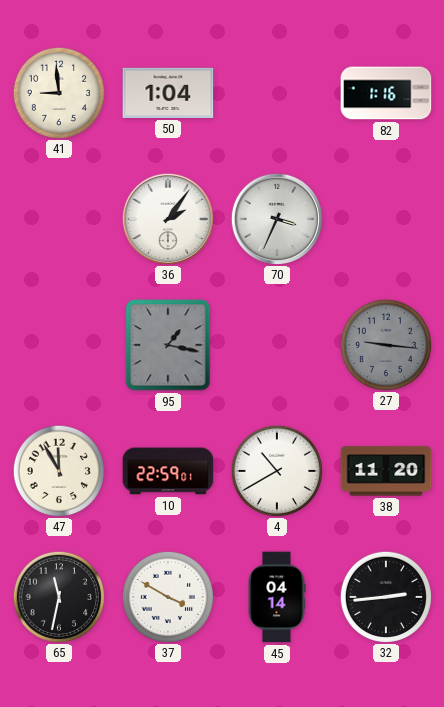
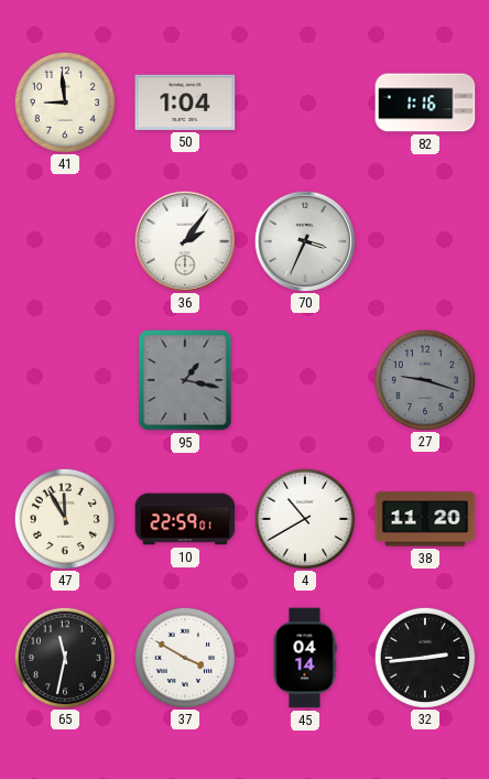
27: 9:16 -> 9:18 (424, 379)
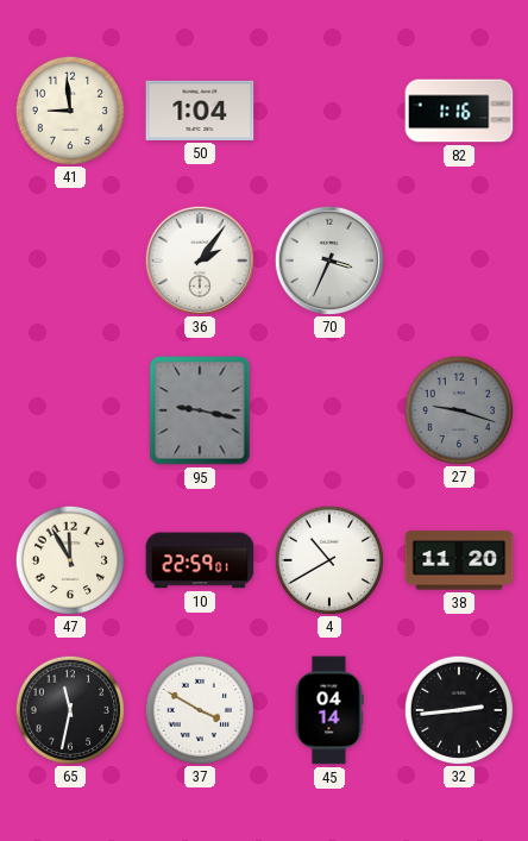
95: 1:17 -> 9:17 (200, 410)
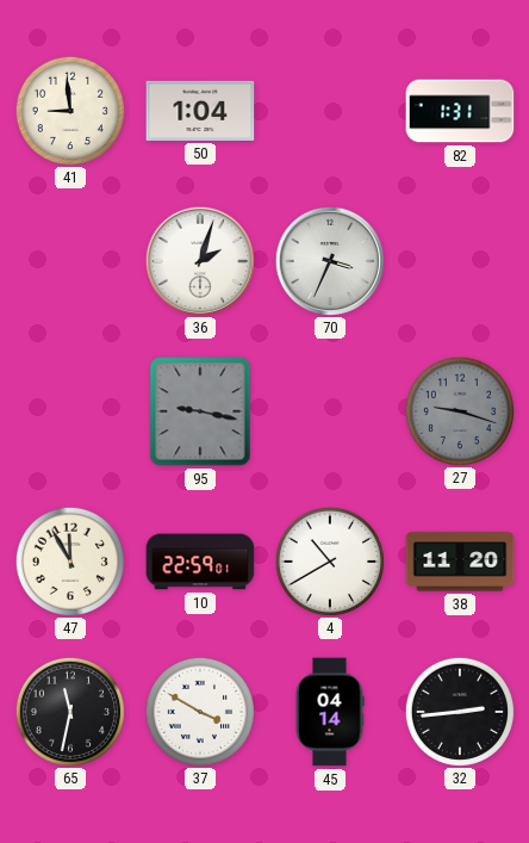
82: 1:16 -> 1:31 (460, 111)
36: 2:06 -> 2:03 (199, 260)
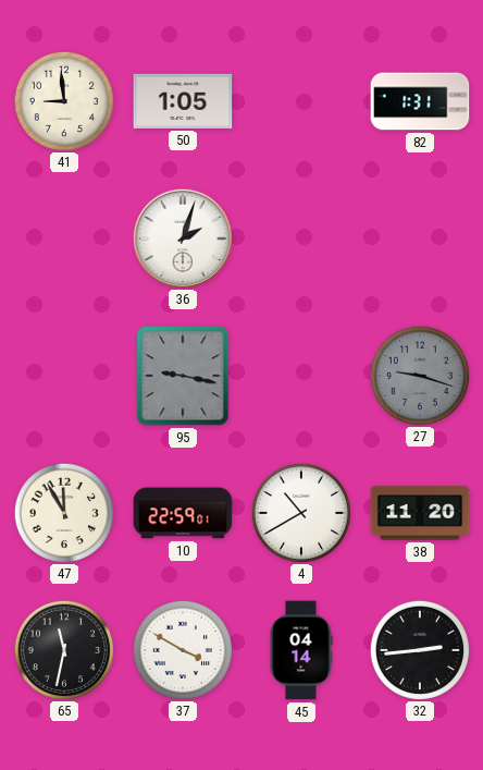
50: 1:04 -> 1:05 (183, 101)
70: 3:34 -> none (329, 260)
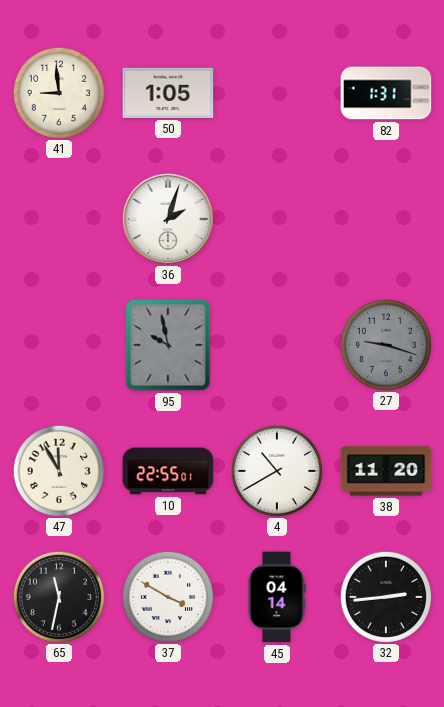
95: 9:17 -> 9:58 (168, 345)
10: 22:59 -> 22:55 (168, 471)
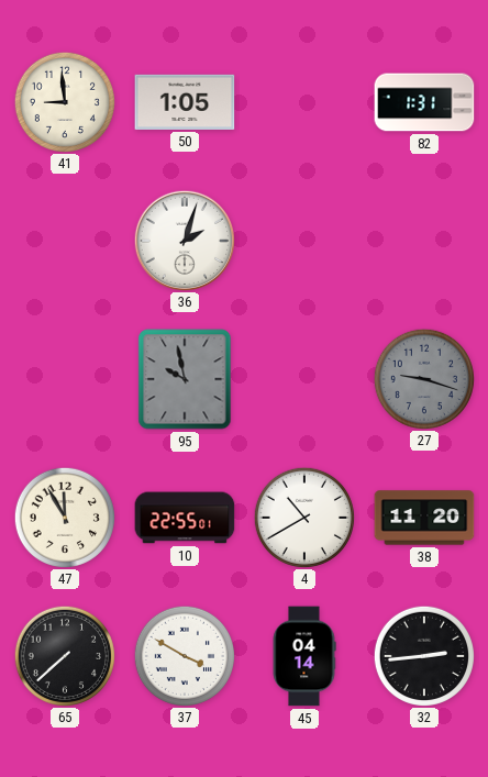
65: 11:32 -> 7:38 (64, 655)
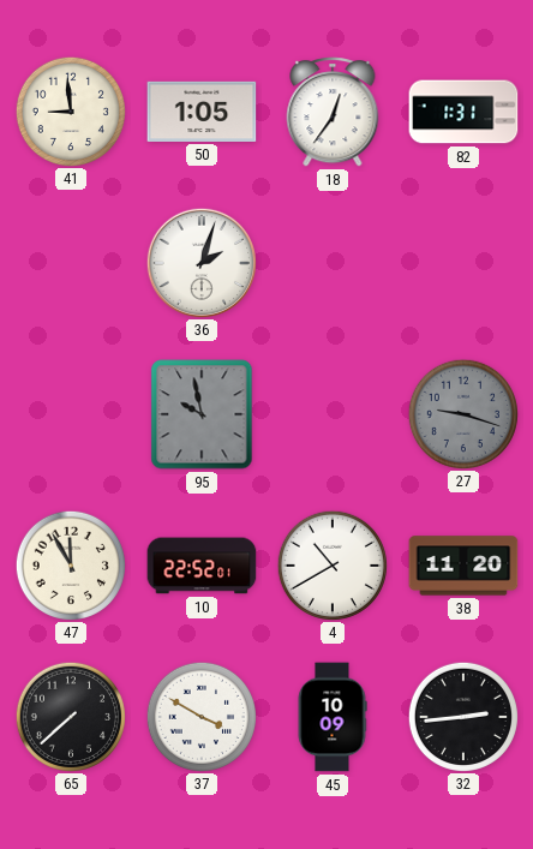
18: none -> 12:36 (333, 112)
10: 22:55 -> 22:52 (202, 566)
45: 04:14 -> 10:09 (333, 717)
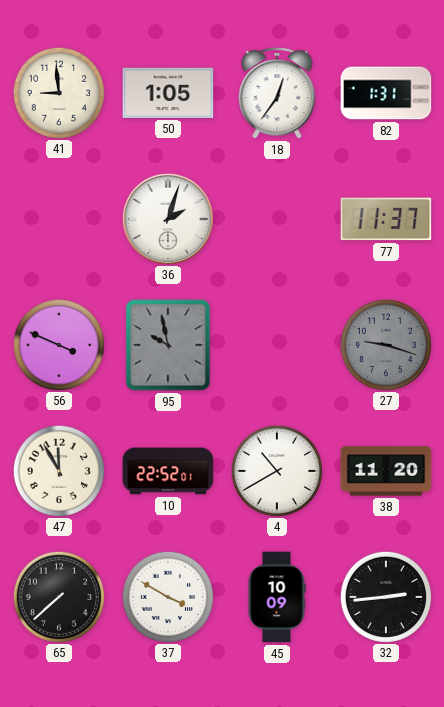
77: none -> 11:37 (386, 219)
56: none -> 3:49 (58, 344)
